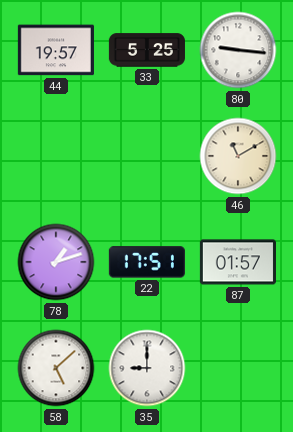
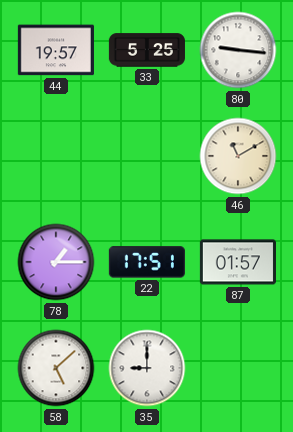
78: 1:12 -> 1:15 (56, 262)
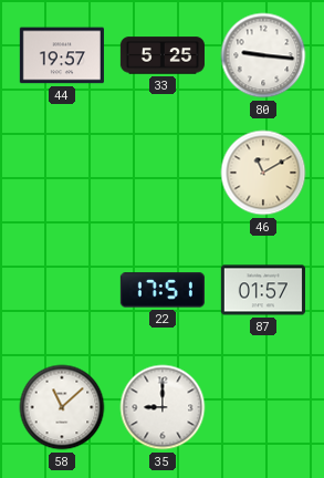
78: 1:15 -> none (56, 262)
58: 5:08 -> 11:08 (62, 407)
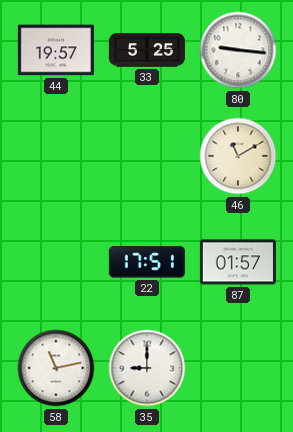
58: 11:08 -> 11:13 (56, 368)
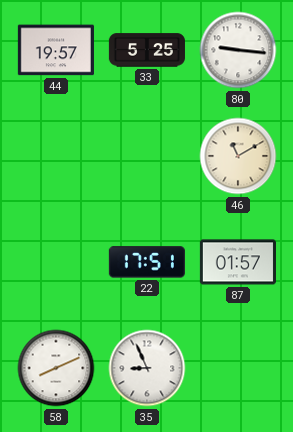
58: 11:13 -> 8:11 (56, 368)
35: 9:00 -> 8:56 (147, 368)
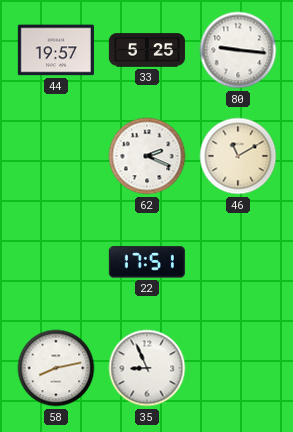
62: none -> 2:19 (147, 156)
87: 01:57 -> none (238, 262)
58: 8:11 -> 8:13 (56, 368)
